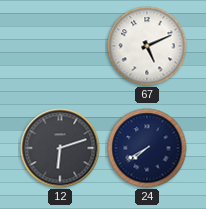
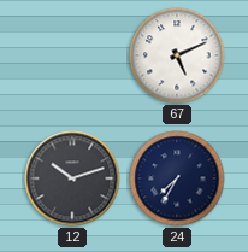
12: 6:12 -> 10:12 (72, 178)
24: 7:40 -> 7:35 (177, 178)
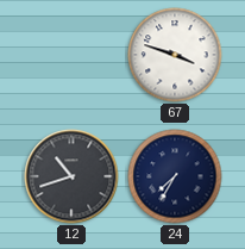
67: 5:11 -> 3:48 (175, 55)
12: 10:12 -> 10:42 (71, 176)
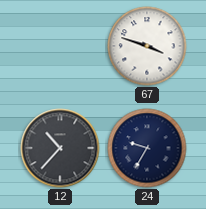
12: 10:42 -> 10:37 (60, 148)
24: 7:35 -> 9:35 (147, 148)
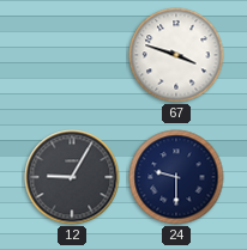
12: 10:37 -> 9:05 (72, 177)
24: 9:35 -> 9:30 (176, 177)
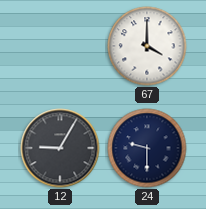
67: 3:48 -> 4:00 (147, 46)
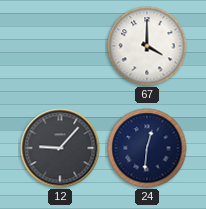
12: 9:05 -> 9:07 (60, 148)
24: 9:30 -> 12:31 (147, 148)
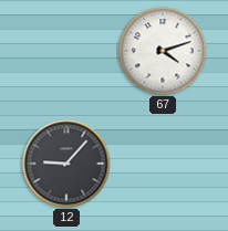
67: 4:00 -> 4:12 (163, 51)
24: 12:31 -> none (147, 148)
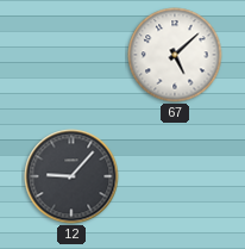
67: 4:12 -> 5:08 (175, 55)
